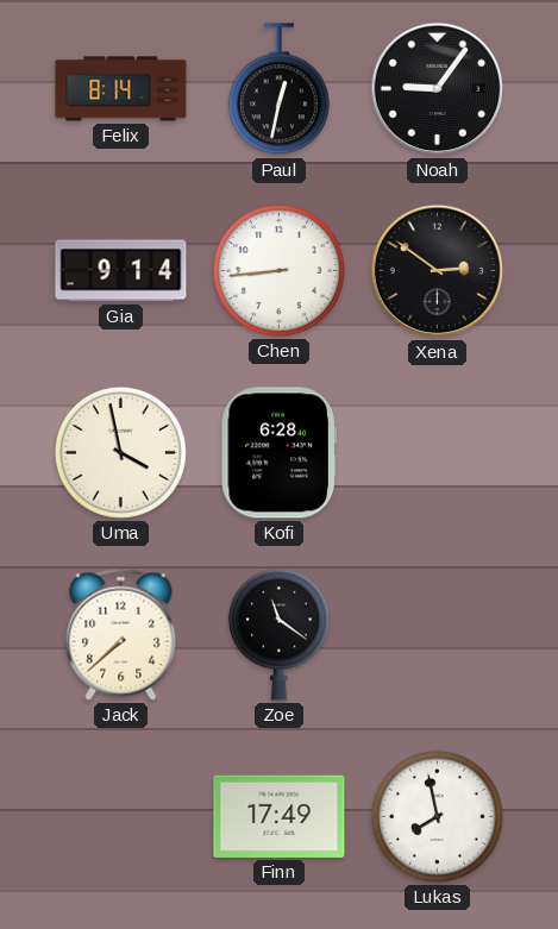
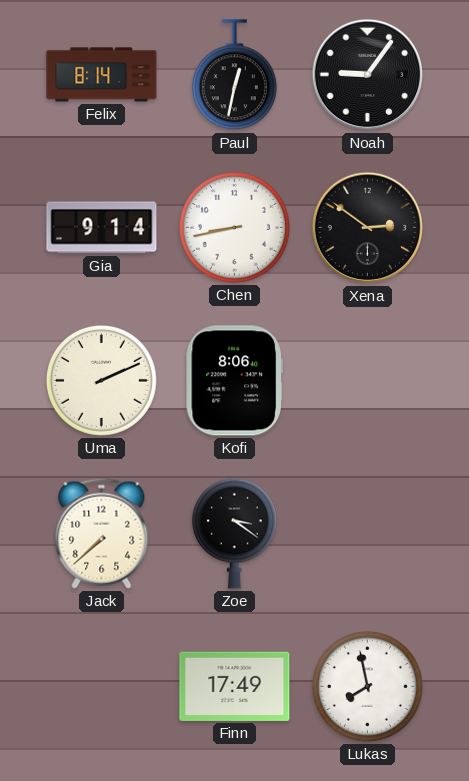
Chen: 8:44 -> 8:43 (234, 227)
Uma: 3:58 -> 2:11 (101, 380)
Kofi: 6:28 -> 8:06 (234, 381)
Zoe: 11:21 -> 3:21 (234, 533)
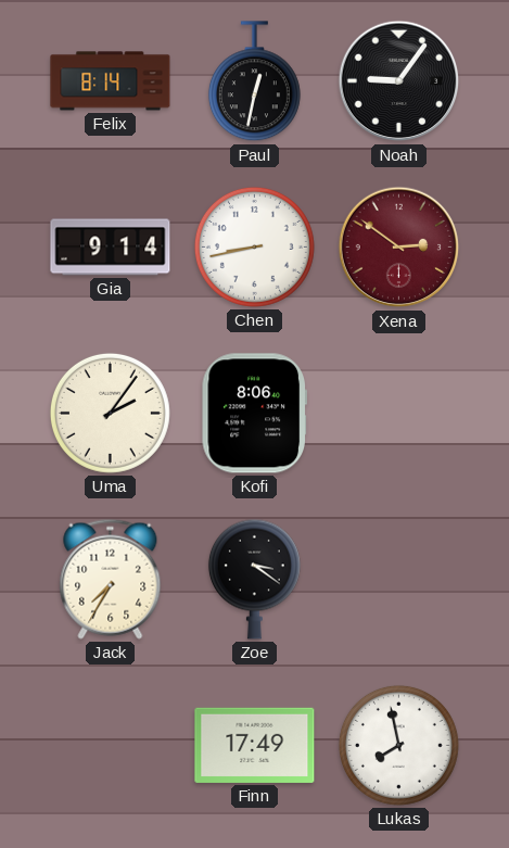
Xena dial: black -> burgundy (399, 248)
Uma: 2:11 -> 2:06 (110, 413)
Jack: 7:38 -> 7:35 (111, 579)
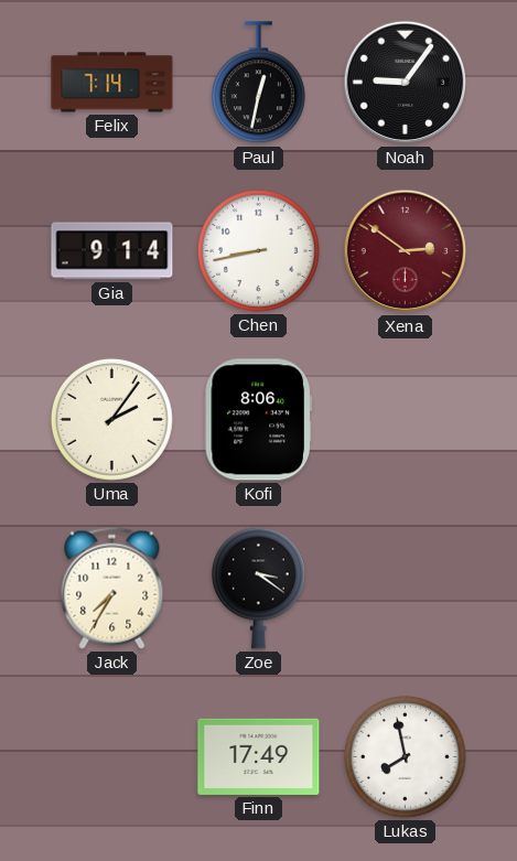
Felix: 8:14 -> 7:14 (112, 83)
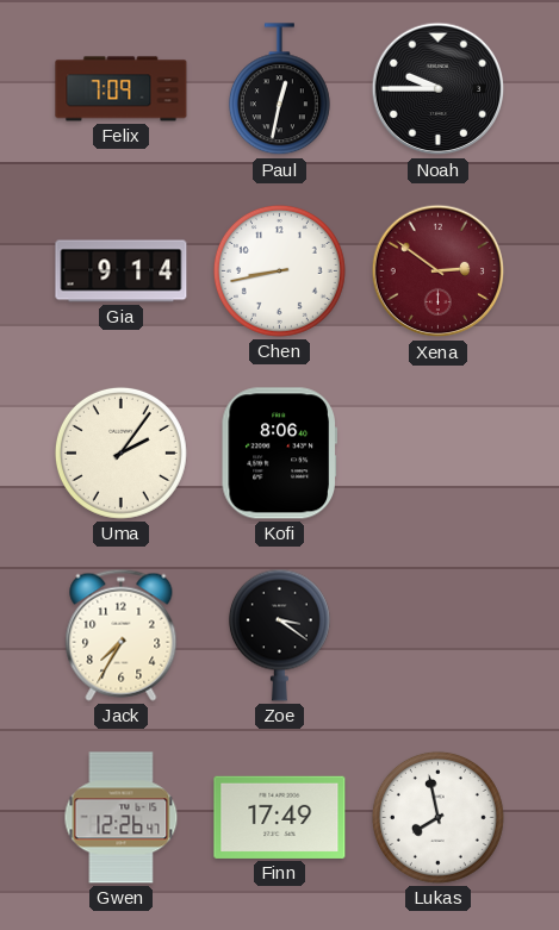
Felix: 7:14 -> 7:09 (122, 89)
Noah: 9:06 -> 9:45 (439, 89)
Gwen: none -> 12:26 (122, 818)
